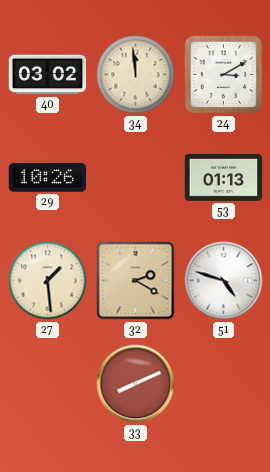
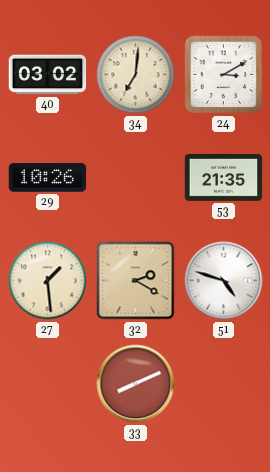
34: 11:59 -> 7:01 (136, 75)
53: 01:13 -> 21:35 (224, 177)
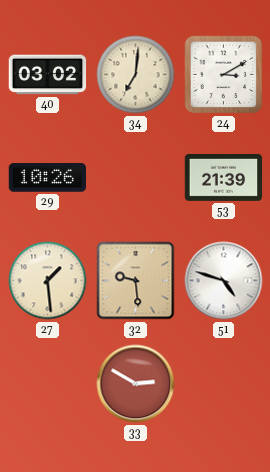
53: 21:35 -> 21:39 (224, 177)
32: 2:20 -> 9:29 (136, 281)
33: 8:11 -> 2:50 (136, 384)
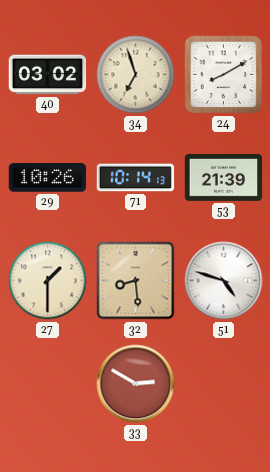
34: 7:01 -> 6:57 (136, 75)
24: 3:10 -> 8:10 (224, 75)
71: none -> 10:14 (136, 178)
27: 1:29 -> 1:30 (48, 281)
32: 9:29 -> 8:29 (136, 281)
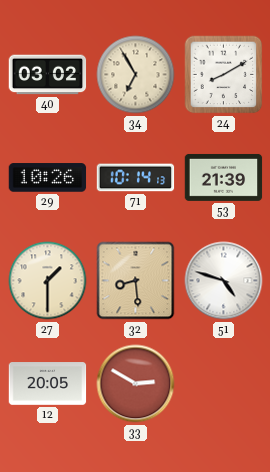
34: 6:57 -> 6:55 (136, 75)
12: none -> 20:05 (48, 384)
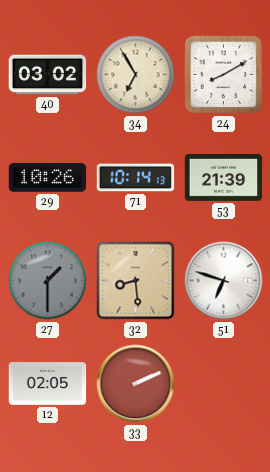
27 dial: cream -> grey (48, 281)
51: 4:48 -> 6:48 (224, 281)
12: 20:05 -> 02:05 (48, 384)
33: 2:50 -> 2:11 (136, 384)
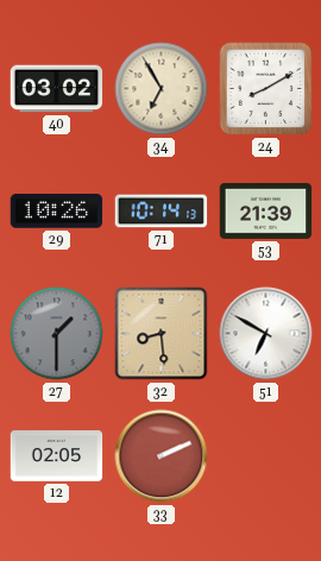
51: 6:48 -> 6:50 (266, 334)
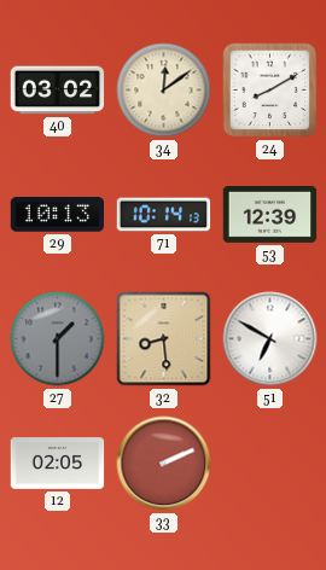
34: 6:55 -> 12:09 (164, 91)
29: 10:26 -> 10:13 (58, 215)
53: 21:39 -> 12:39 (270, 214)
